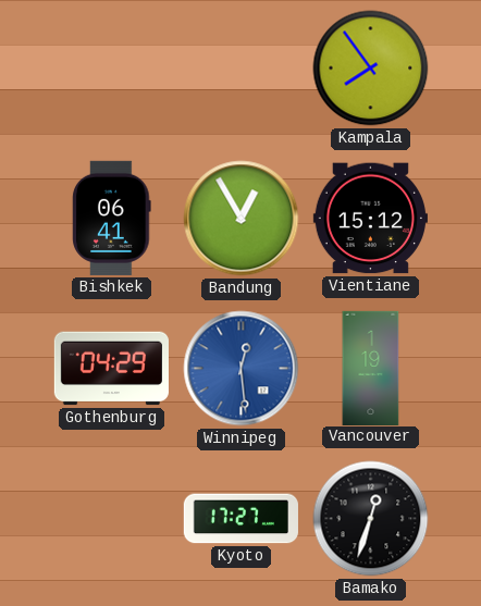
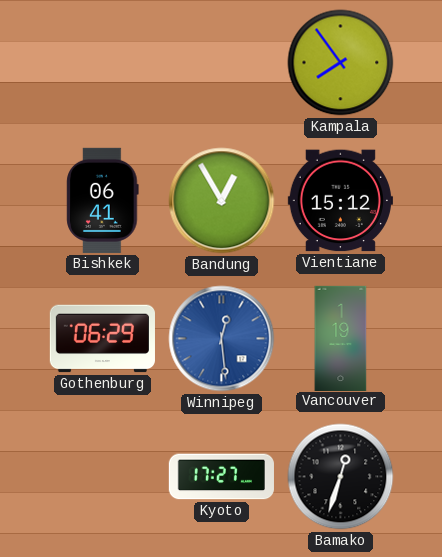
Gothenburg: 04:29 -> 06:29 (102, 339)
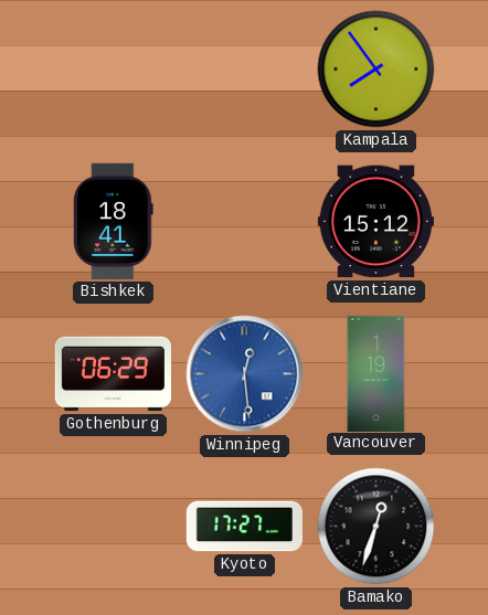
Bishkek: 06:41 -> 18:41 (114, 221)
Bandung: 12:55 -> none (222, 201)
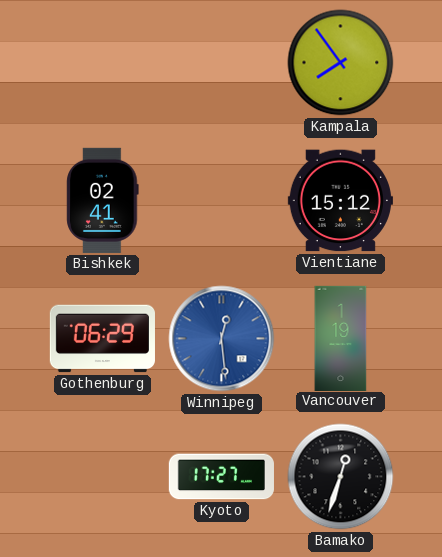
Bishkek: 18:41 -> 02:41 (103, 200)
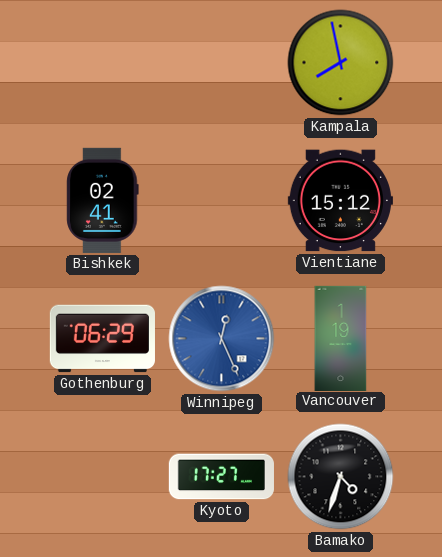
Kampala: 7:54 -> 7:58 (341, 63)
Winnipeg: 12:29 -> 12:26 (222, 339)
Bamako: 12:33 -> 4:33 (341, 477)
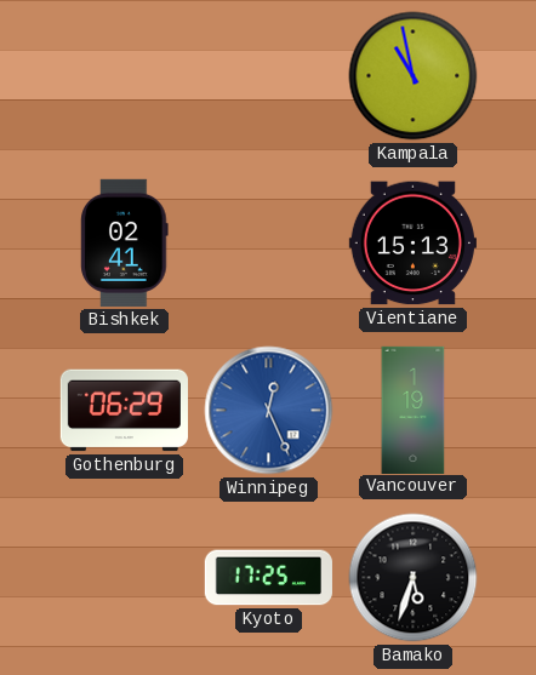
Kampala: 7:58 -> 10:58 (414, 76)
Vientiane: 15:12 -> 15:13 (412, 244)
Kyoto: 17:27 -> 17:25 (268, 578)
Bamako: 4:33 -> 5:33 (414, 578)
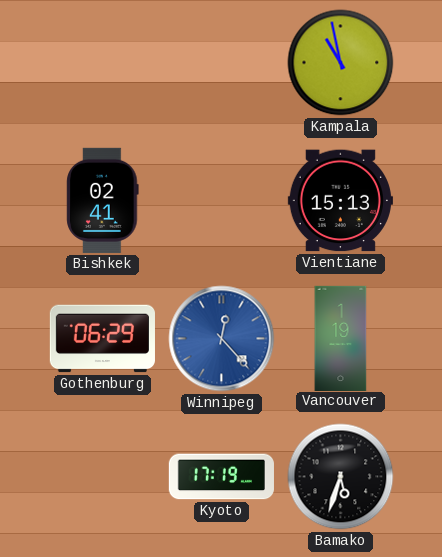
Winnipeg: 12:26 -> 12:23 (222, 339)
Kyoto: 17:25 -> 17:19 (221, 477)
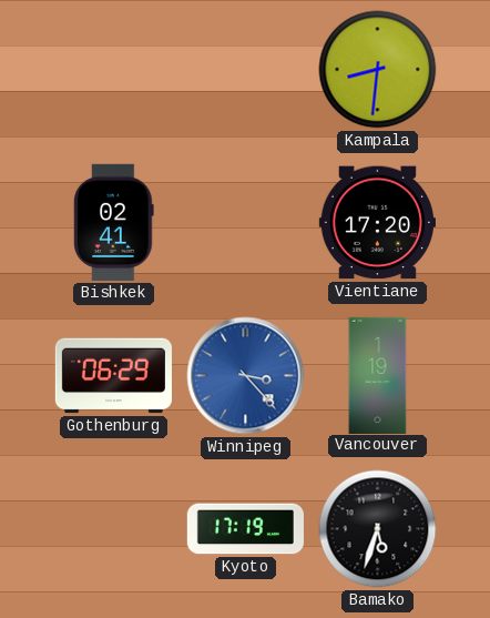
Kampala: 10:58 -> 8:31 (378, 70)
Vientiane: 15:13 -> 17:20 (377, 223)
Winnipeg: 12:23 -> 3:23 (246, 376)
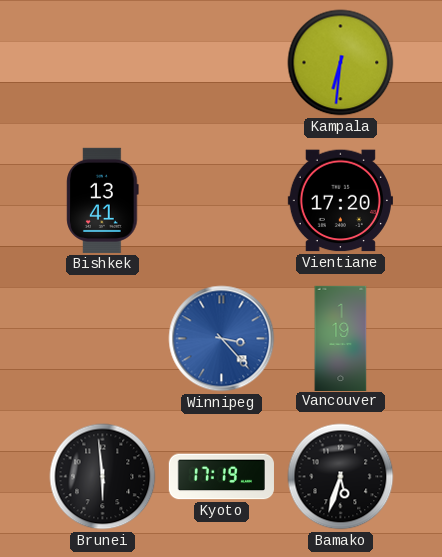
Kampala: 8:31 -> 6:31 (341, 63)
Bishkek: 02:41 -> 13:41 (103, 200)
Gothenburg: 06:29 -> none (113, 376)
Brunei: none -> 5:59 (103, 477)
